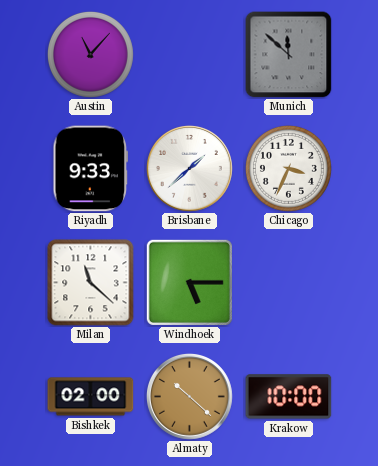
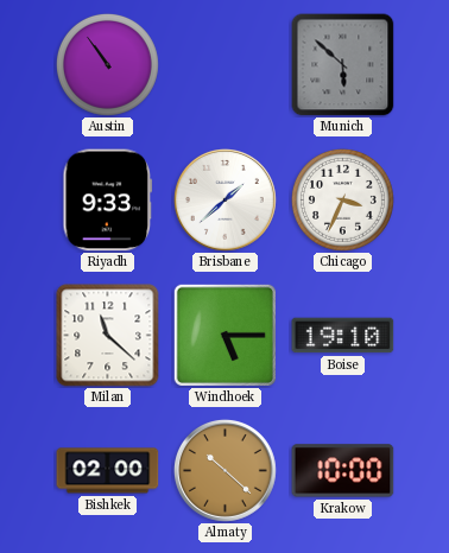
Austin: 11:07 -> 10:54 (107, 64)
Munich: 11:52 -> 5:52 (343, 65)
Boise: none -> 19:10 (343, 336)
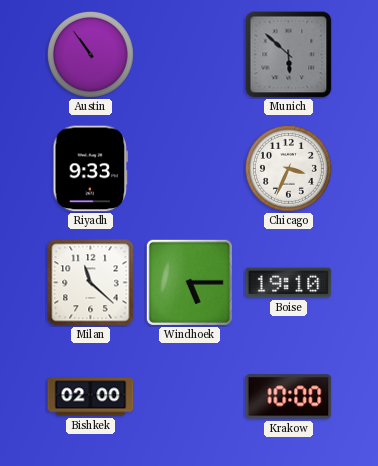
Brisbane: 1:38 -> none (224, 199)
Almaty: 10:22 -> none (224, 470)
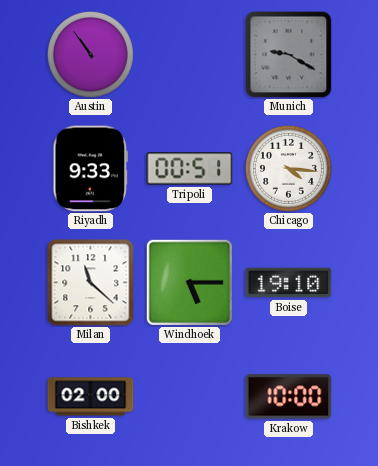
Munich: 5:52 -> 9:20 (289, 55)
Tripoli: none -> 00:51 (190, 169)
Chicago: 3:34 -> 4:16 (288, 168)
